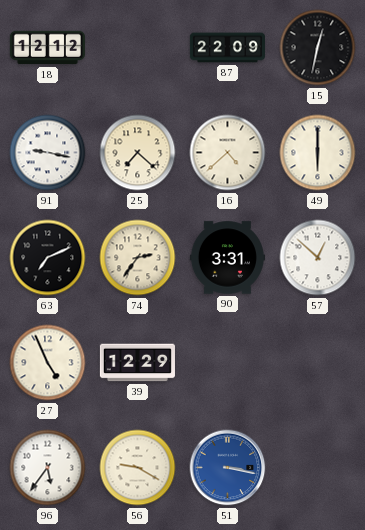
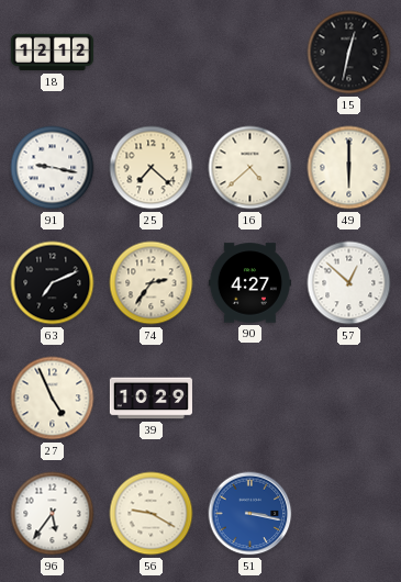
87: 22:09 -> none (227, 48)
90: 3:31 -> 4:27 (249, 283)
39: 12:29 -> 10:29 (151, 399)
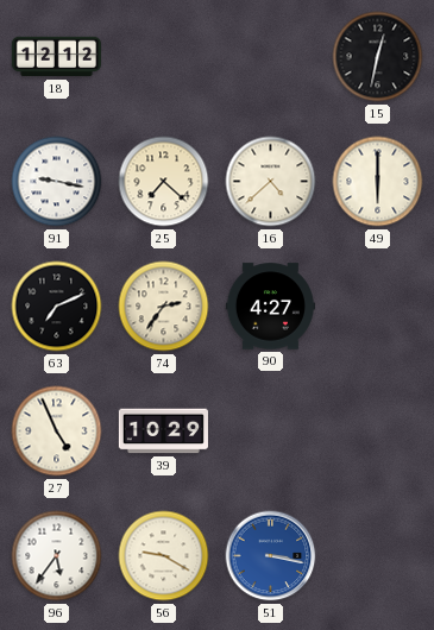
57: 12:52 -> none (349, 283)
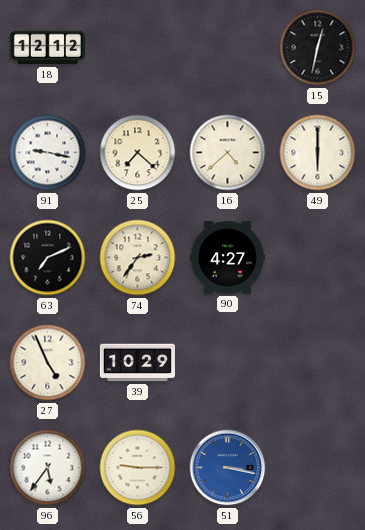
56: 9:20 -> 9:15 (138, 468)
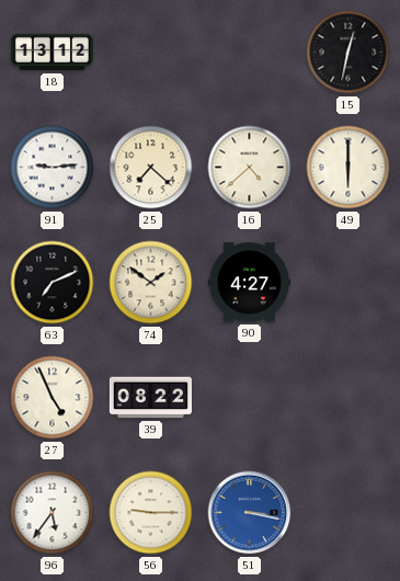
18: 12:12 -> 13:12 (52, 53)
91: 9:17 -> 9:14 (53, 168)
74: 2:36 -> 1:51 (151, 283)
39: 10:29 -> 08:22 (150, 398)
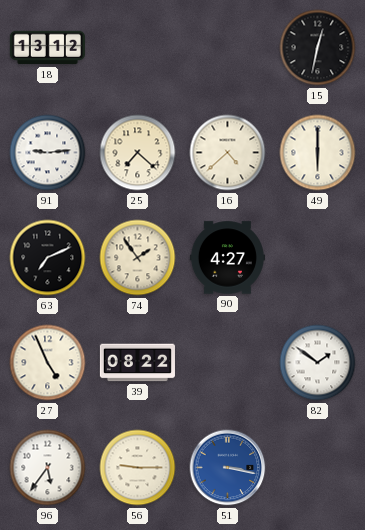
74: 1:51 -> 1:54 (138, 258)
82: none -> 1:51 (318, 363)
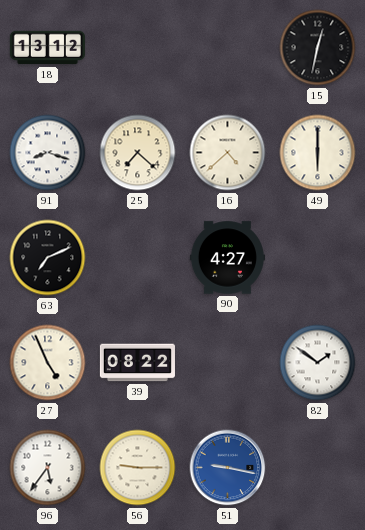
91: 9:14 -> 8:18 (48, 153)
74: 1:54 -> none (138, 258)
51: 3:17 -> 9:17 (228, 468)
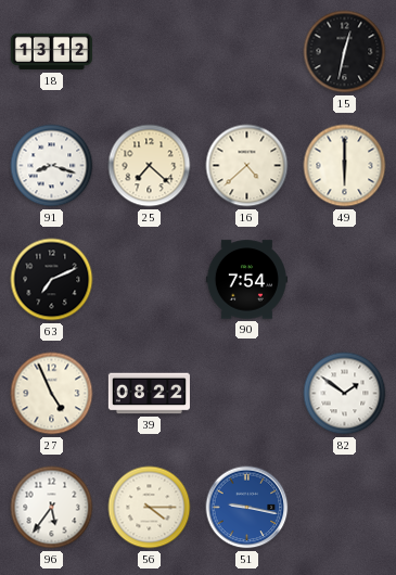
90: 4:27 -> 7:54 (246, 280)
56: 9:15 -> 4:15 (150, 508)
